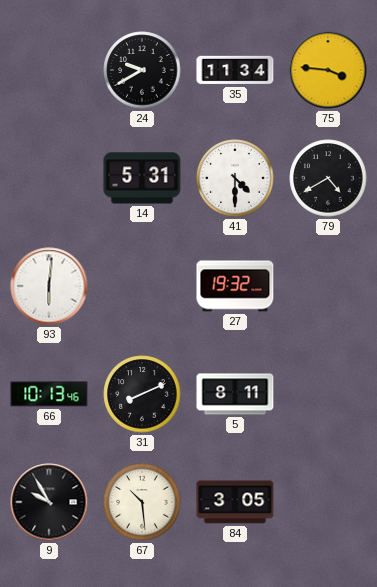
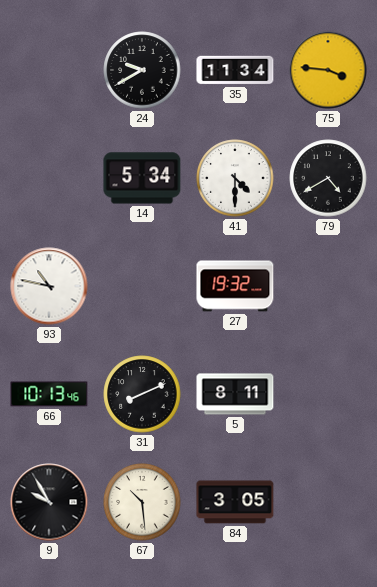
14: 5:31 -> 5:34 (142, 178)
93: 6:01 -> 10:47 (49, 286)
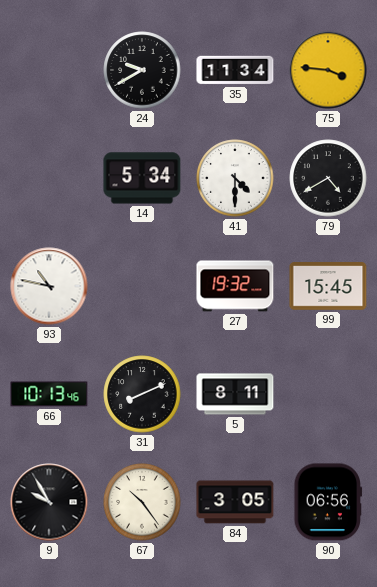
99: none -> 15:45 (328, 286)
67: 10:29 -> 10:24 (142, 502)
90: none -> 06:56 (328, 502)
